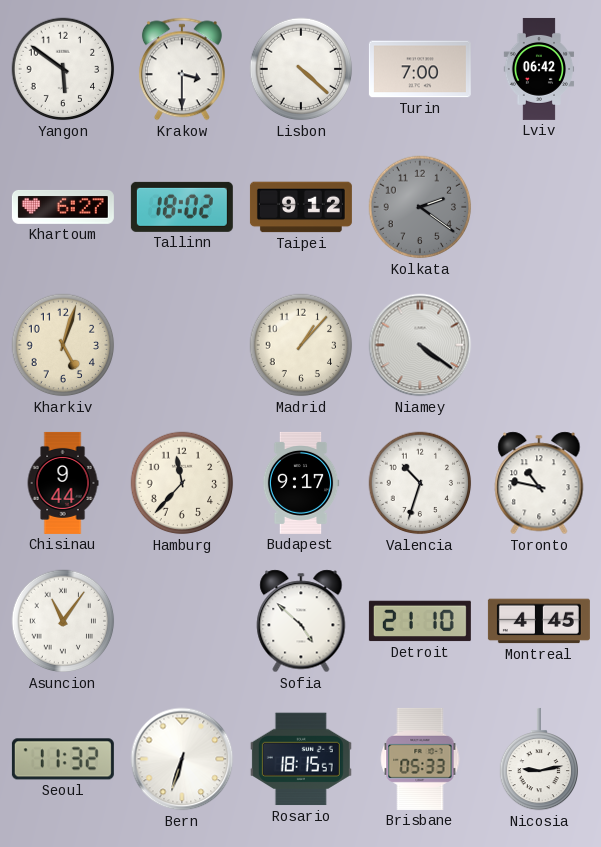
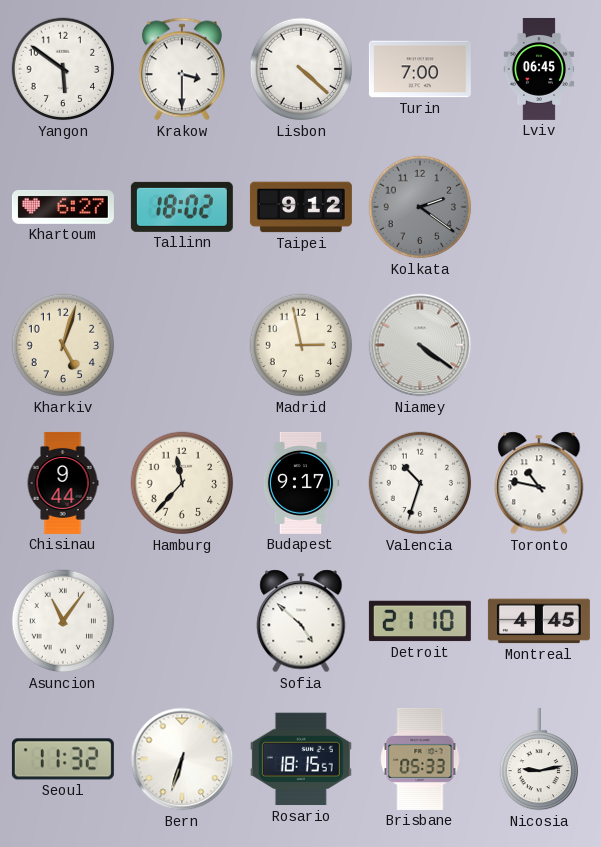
Lviv: 06:42 -> 06:45 (539, 69)
Madrid: 1:07 -> 2:58 (301, 345)
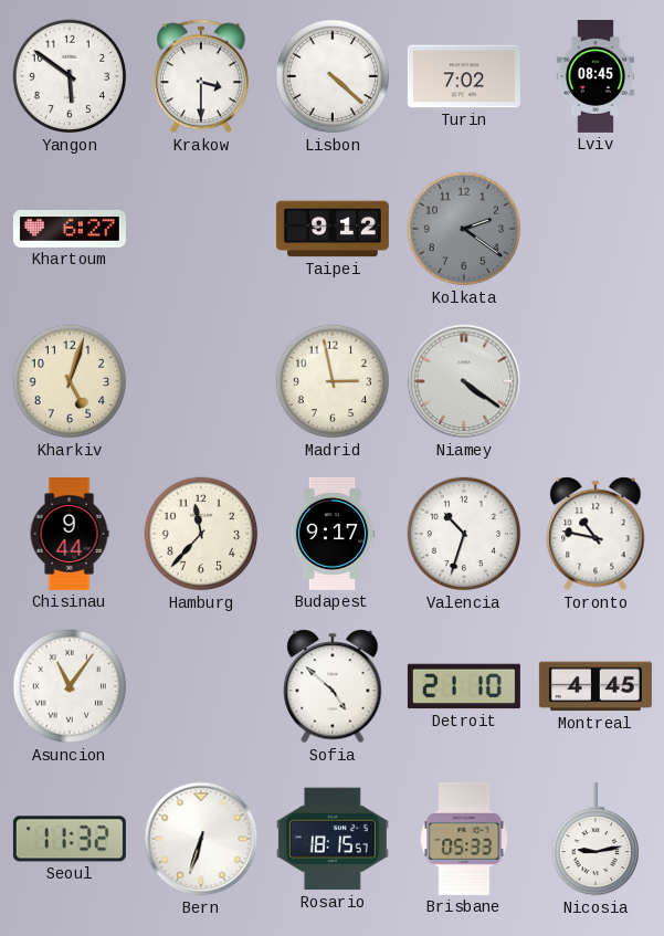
Turin: 7:00 -> 7:02 (464, 76)
Lviv: 06:45 -> 08:45 (596, 76)
Tallinn: 18:02 -> none (182, 207)
